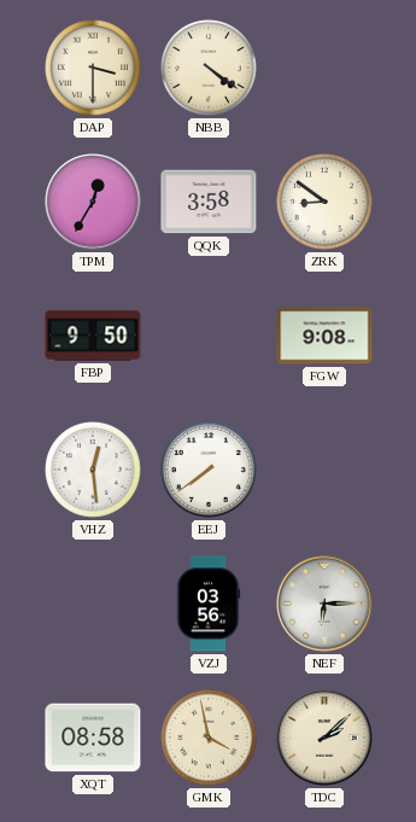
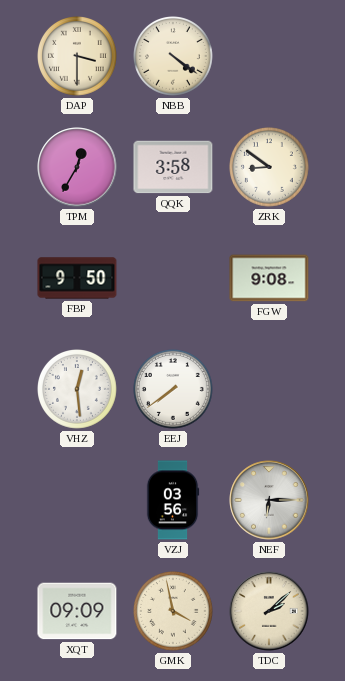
XQT: 08:58 -> 09:09 (77, 611)
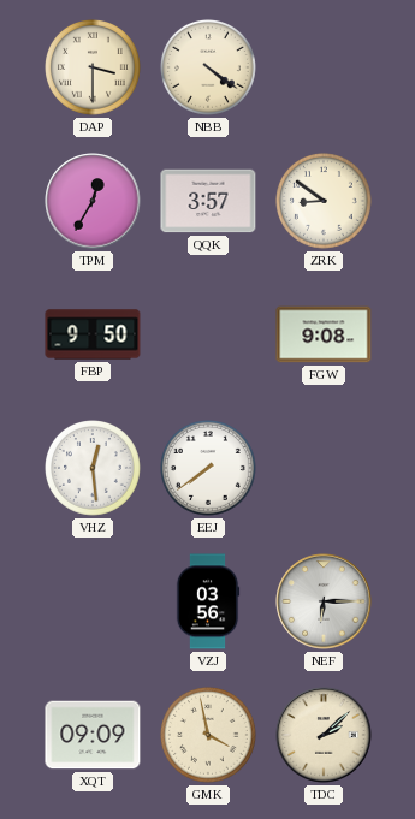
QQK: 3:58 -> 3:57 (208, 201)
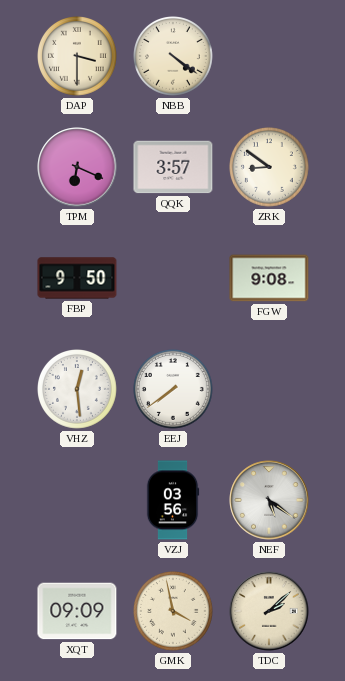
TPM: 12:35 -> 6:19 (77, 167)
NEF: 6:15 -> 5:21 (269, 500)
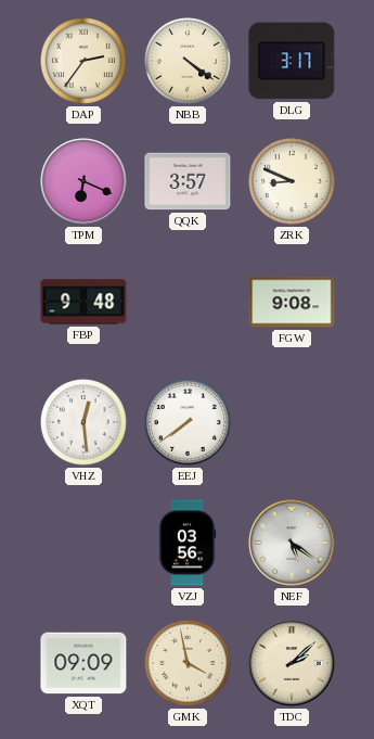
DAP: 3:30 -> 2:36 (85, 62)
DLG: none -> 3:17 (292, 61)
ZRK: 8:51 -> 8:49 (293, 182)
FBP: 9:50 -> 9:48 (83, 302)
